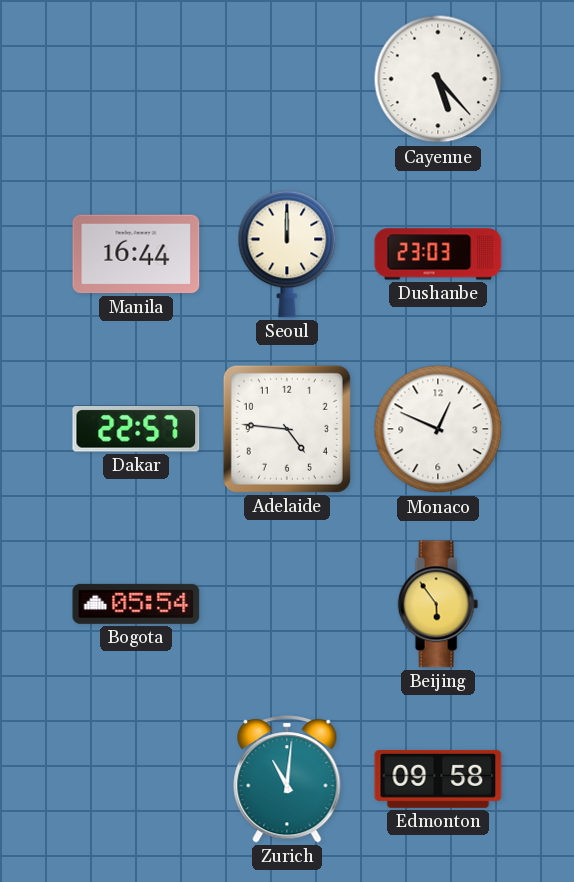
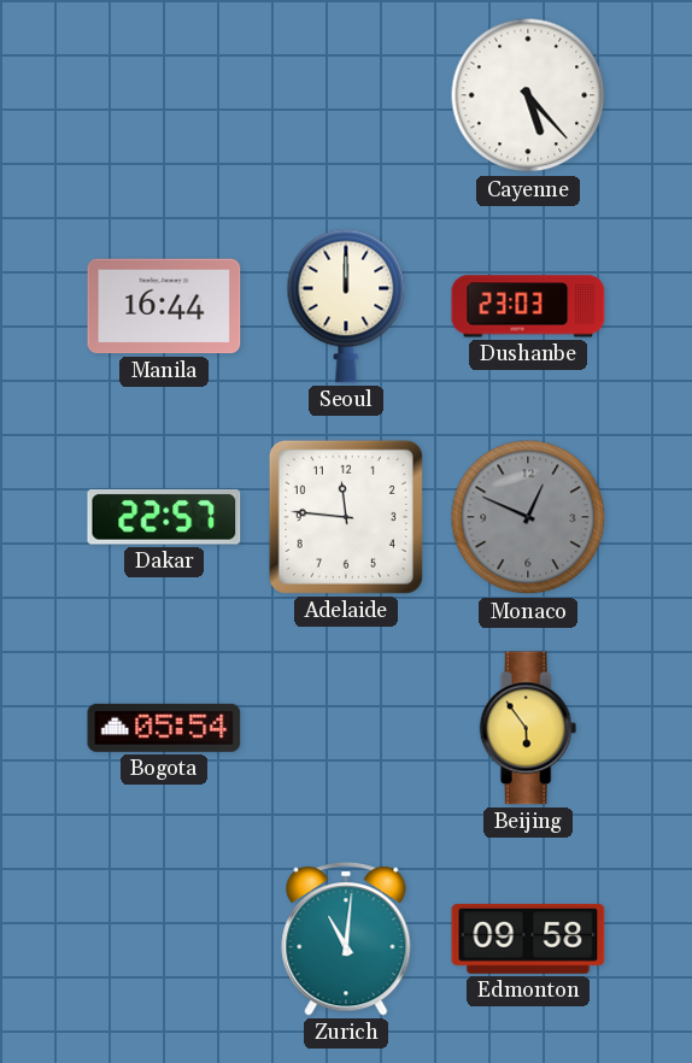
Adelaide: 4:46 -> 11:46 (346, 517)
Monaco dial: white -> grey (528, 517)
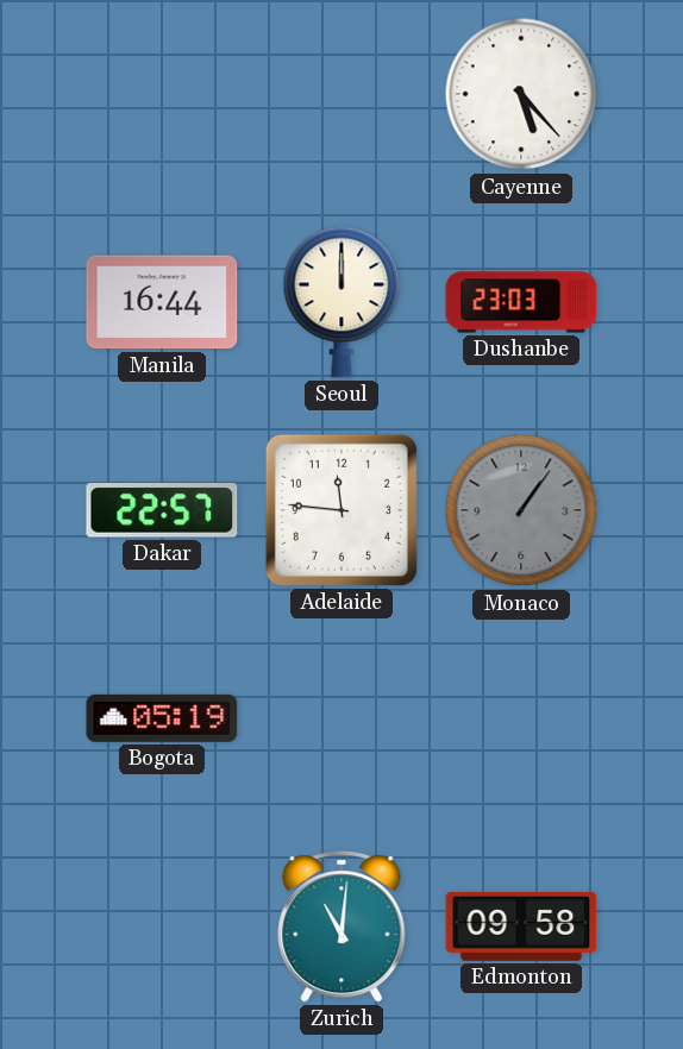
Monaco: 12:49 -> 1:06 (521, 510)
Bogota: 05:54 -> 05:19 (162, 718)
Beijing: 5:54 -> none (528, 728)
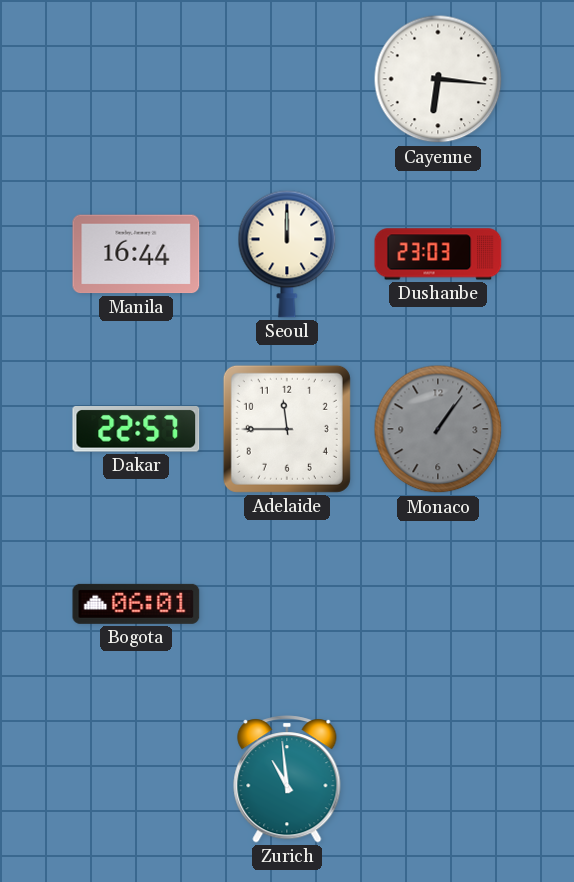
Cayenne: 5:23 -> 6:16 (438, 79)
Adelaide: 11:46 -> 11:45 (287, 429)
Bogota: 05:19 -> 06:01 (136, 604)
Zurich: 11:01 -> 10:59 (287, 779)
Edmonton: 09:58 -> none (521, 926)
